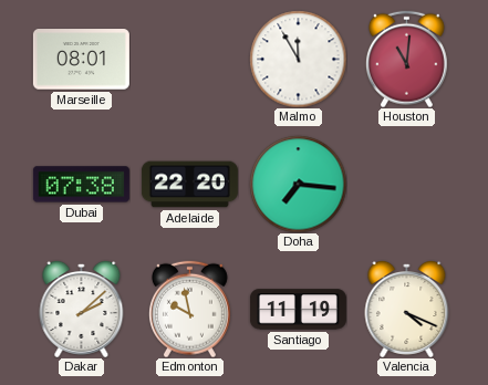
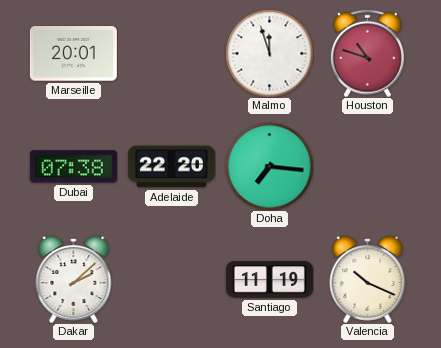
Marseille: 08:01 -> 20:01 (73, 54)
Malmo: 11:55 -> 11:57 (269, 53)
Houston: 11:01 -> 10:48 (367, 53)
Edmonton: 9:58 -> none (189, 309)
Valencia: 4:19 -> 10:19 (368, 279)
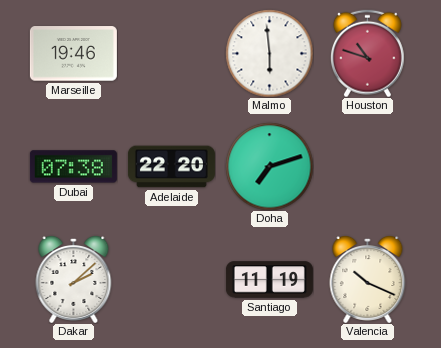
Marseille: 20:01 -> 19:46 (73, 54)
Malmo: 11:57 -> 5:59 (269, 53)
Doha: 7:16 -> 7:12 (269, 166)
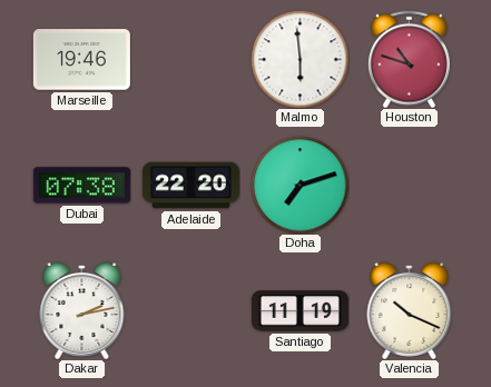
Dakar: 2:08 -> 2:13 (82, 310)
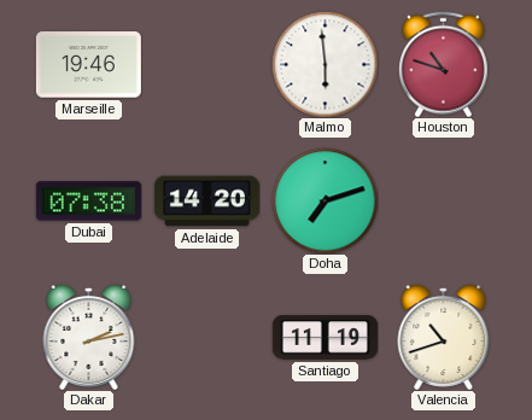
Adelaide: 22:20 -> 14:20 (206, 202)
Valencia: 10:19 -> 10:42 (444, 337)
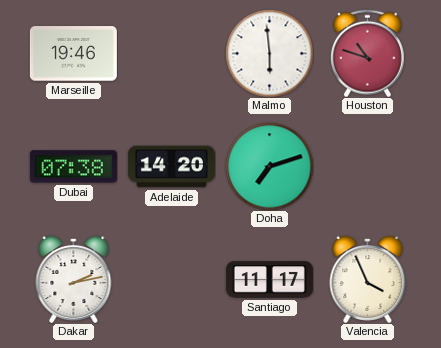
Santiago: 11:19 -> 11:17 (269, 280)
Valencia: 10:42 -> 3:56 (368, 279)
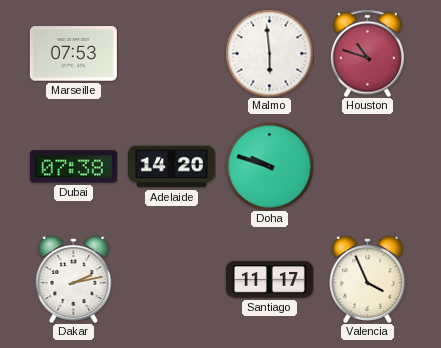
Marseille: 19:46 -> 07:53 (73, 54)
Doha: 7:12 -> 9:48 (269, 166)
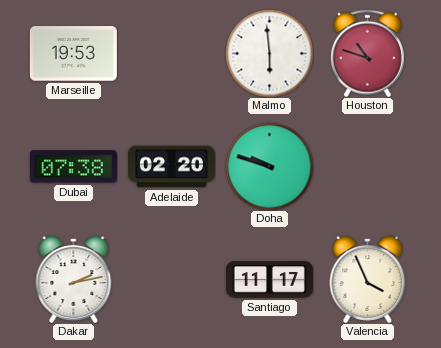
Marseille: 07:53 -> 19:53 (73, 54)
Adelaide: 14:20 -> 02:20 (171, 167)
